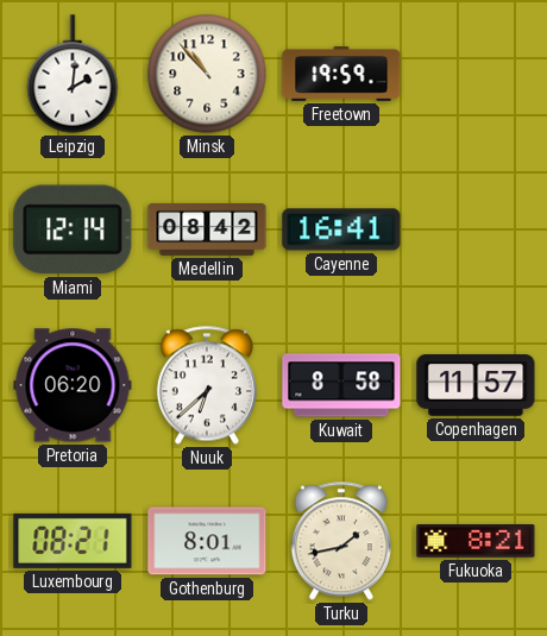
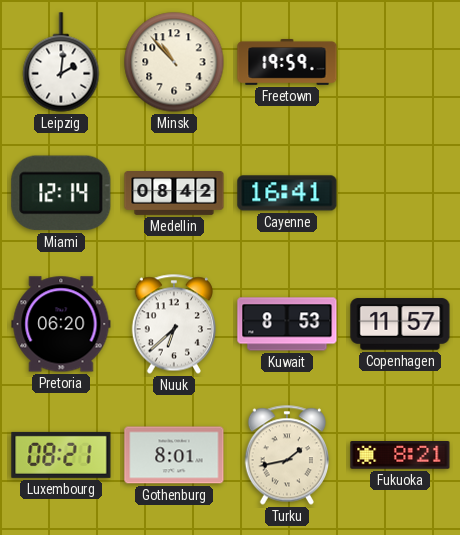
Kuwait: 8:58 -> 8:53 (287, 324)
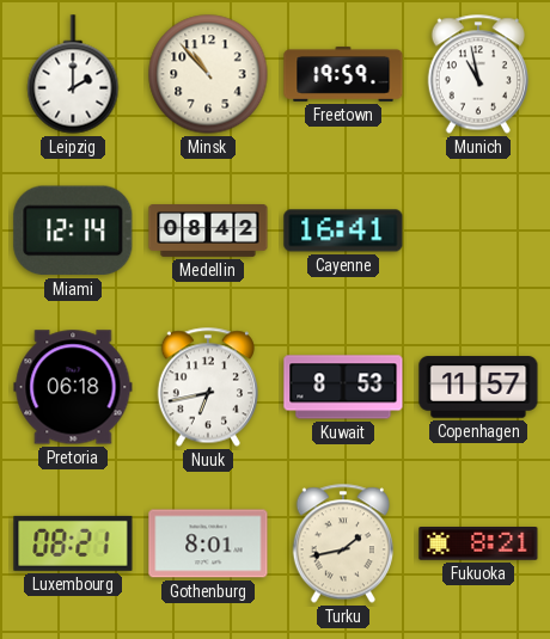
Leipzig: 2:01 -> 2:00 (73, 74)
Munich: none -> 10:58 (477, 74)
Pretoria: 06:20 -> 06:18 (73, 387)
Nuuk: 6:38 -> 6:43 (207, 387)
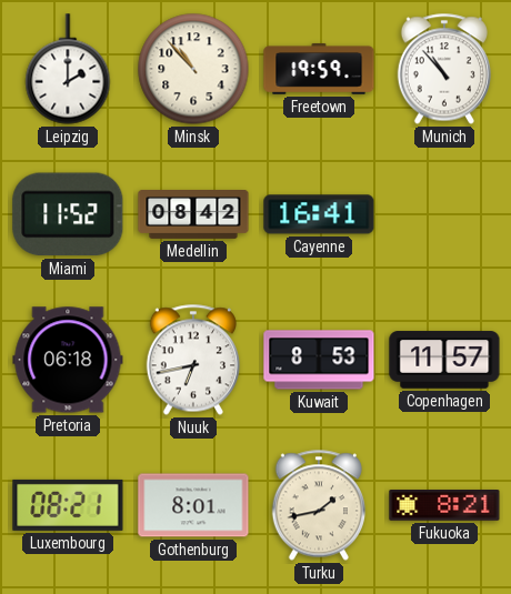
Munich: 10:58 -> 10:53 (443, 69)
Miami: 12:14 -> 11:52 (68, 214)
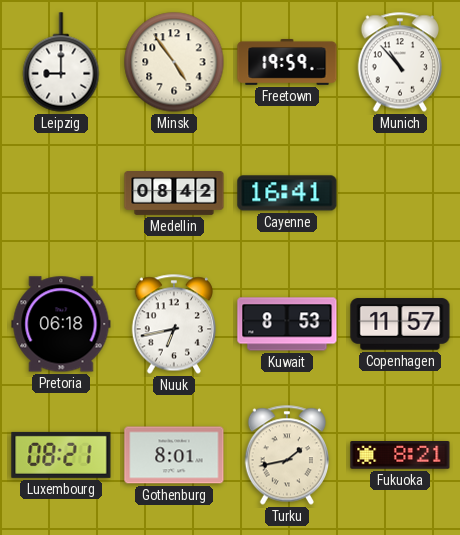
Leipzig: 2:00 -> 9:00 (61, 62)
Minsk: 10:53 -> 4:54 (174, 62)
Miami: 11:52 -> none (68, 214)
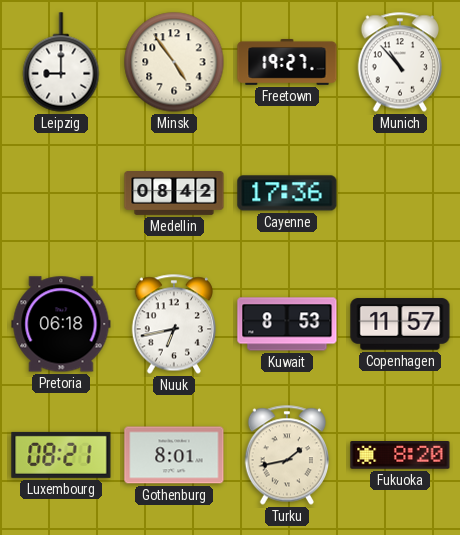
Freetown: 19:59 -> 19:27 (287, 62)
Cayenne: 16:41 -> 17:36 (287, 193)
Fukuoka: 8:21 -> 8:20 (400, 456)
